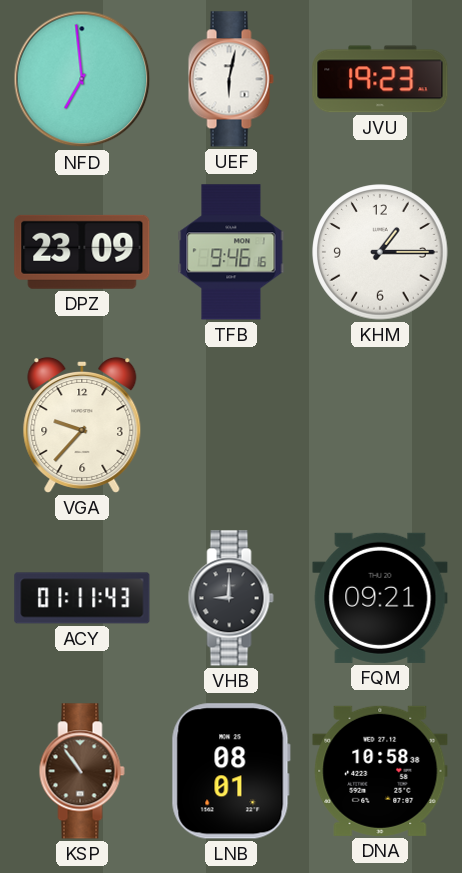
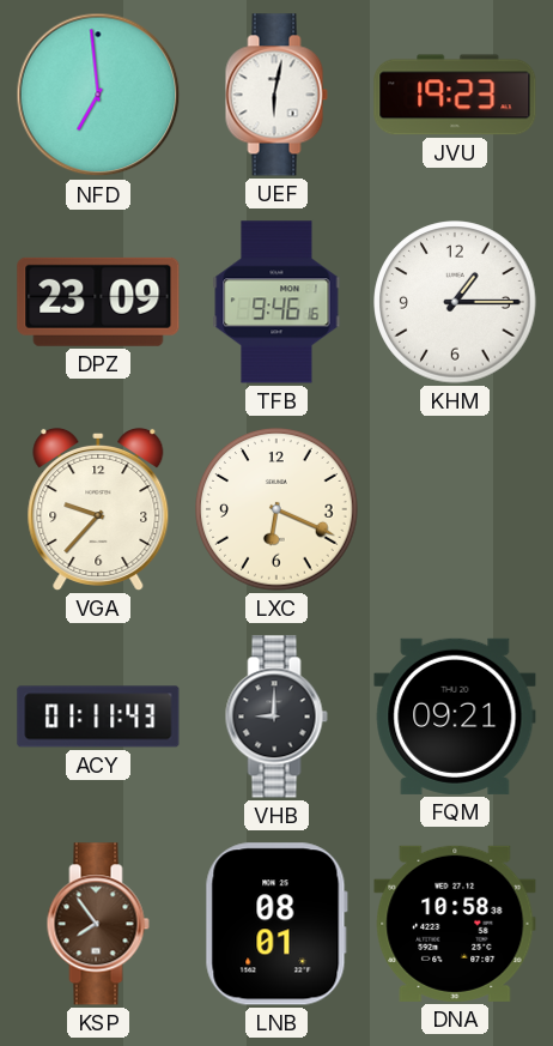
LXC: none -> 6:19 (276, 509)
KSP: 10:54 -> 7:54 (98, 924)
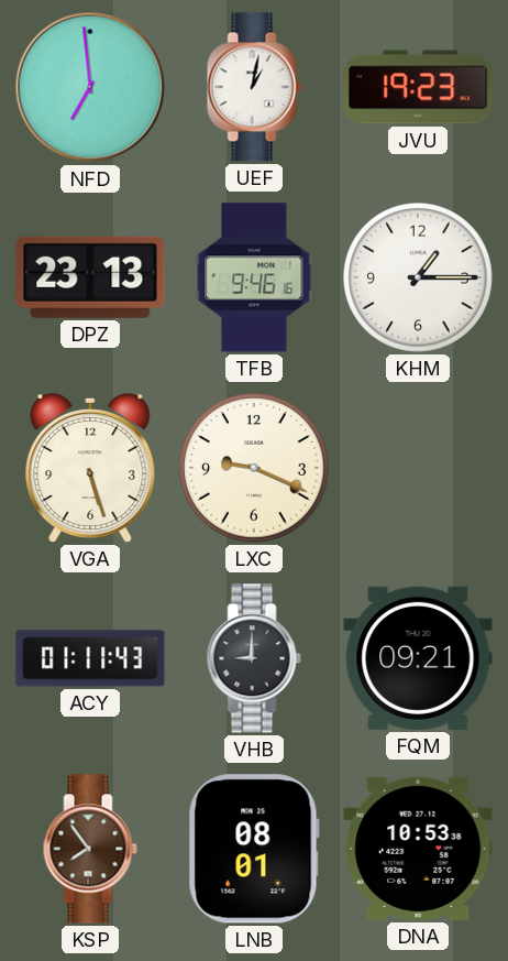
UEF: 6:02 -> 1:02 (254, 87)
DPZ: 23:09 -> 23:13 (90, 277)
VGA: 9:37 -> 5:27 (90, 468)
LXC: 6:19 -> 9:19 (254, 468)
DNA: 10:58 -> 10:53 (418, 849)
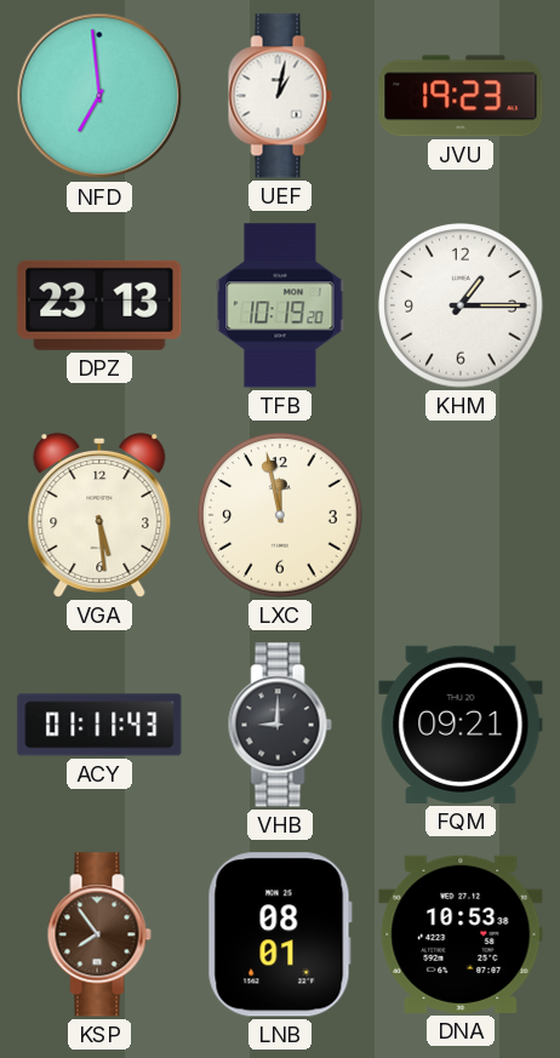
TFB: 9:46 -> 10:19 (280, 305)
VGA: 5:27 -> 5:29 (99, 515)
LXC: 9:19 -> 11:58 (280, 515)
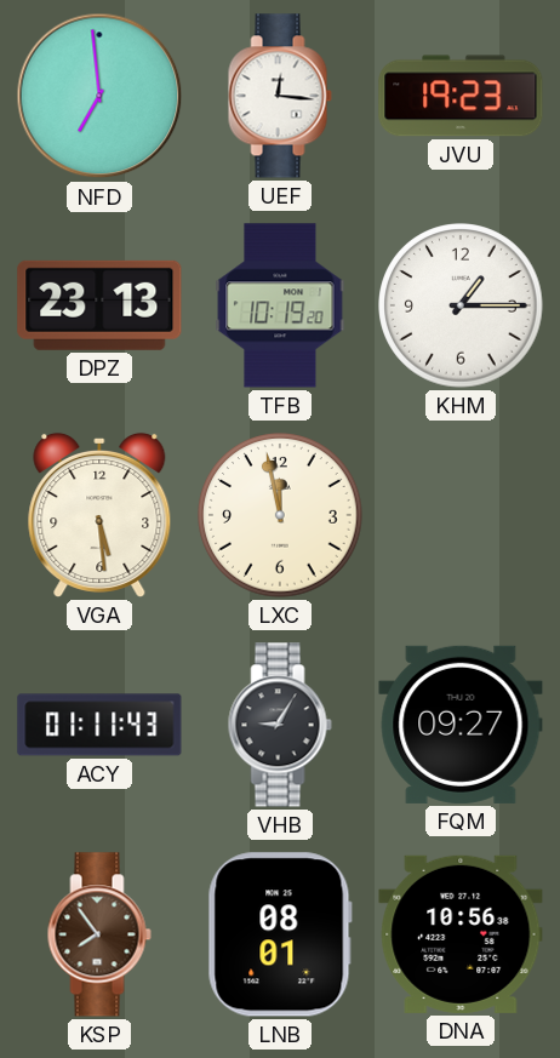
UEF: 1:02 -> 12:16 (280, 96)
VHB: 9:00 -> 9:05 (280, 725)
FQM: 09:21 -> 09:27 (461, 725)
DNA: 10:53 -> 10:56 (461, 934)
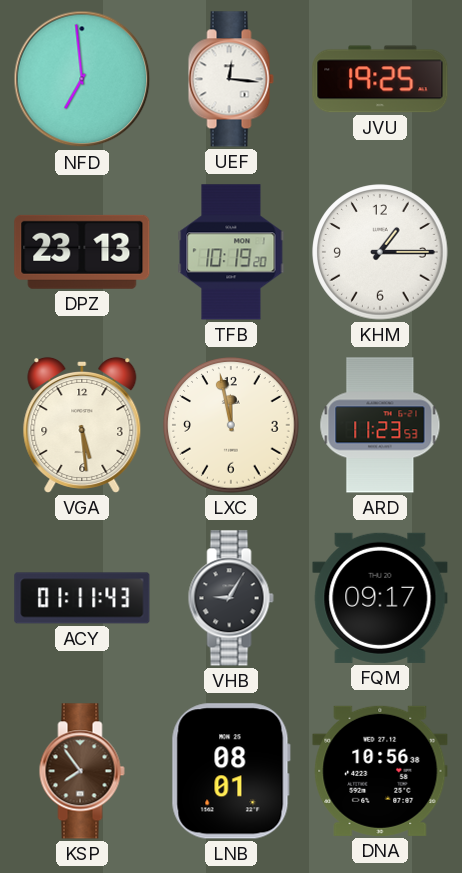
JVU: 19:23 -> 19:25 (380, 79)
ARD: none -> 11:23 (380, 425)
FQM: 09:27 -> 09:17 (380, 598)
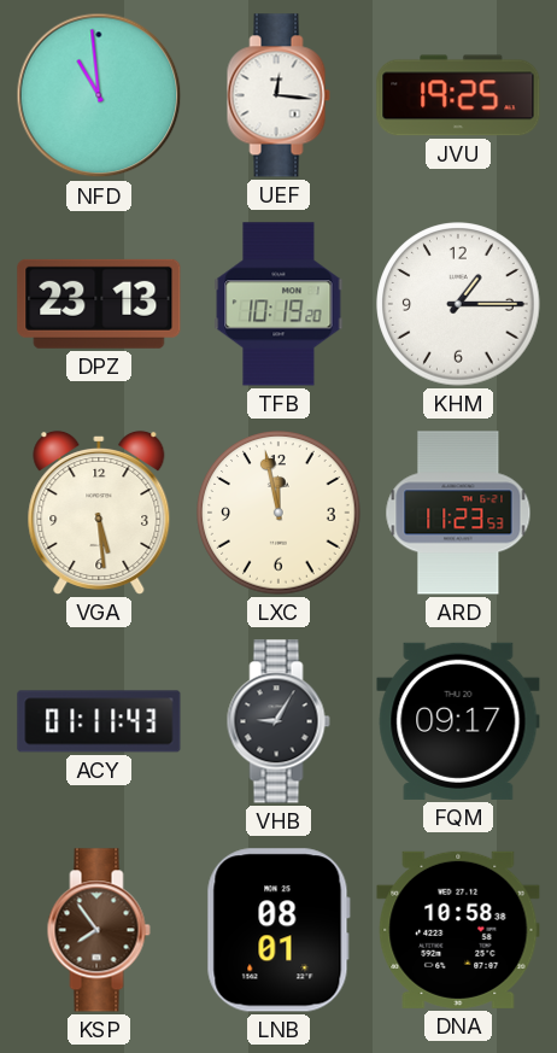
NFD: 6:59 -> 10:59 (99, 95)
DNA: 10:56 -> 10:58 (458, 930)
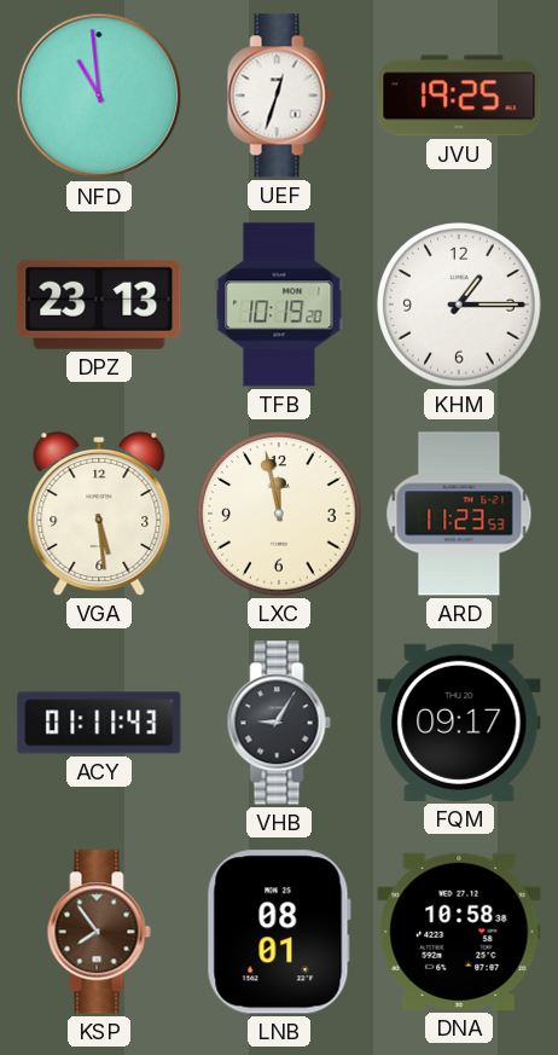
UEF: 12:16 -> 12:33 (279, 95)
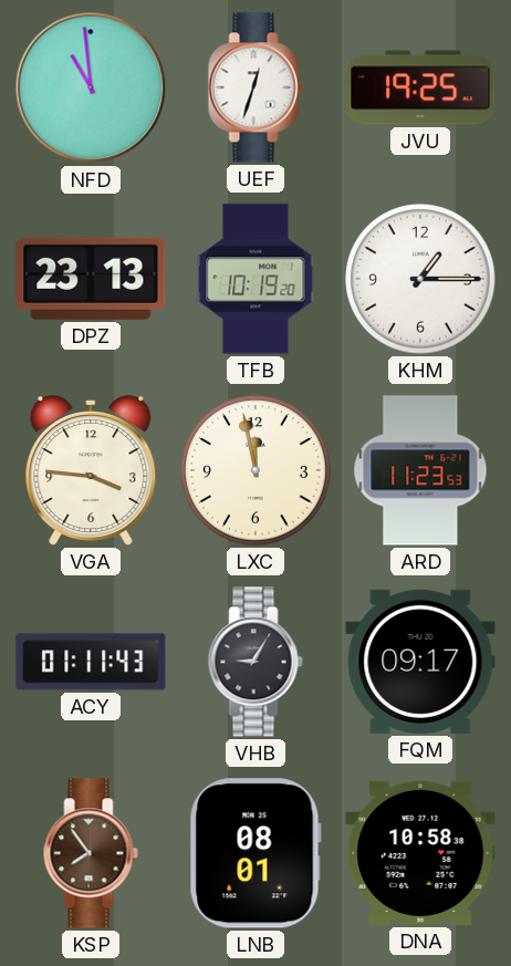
VGA: 5:29 -> 3:46 (91, 470)
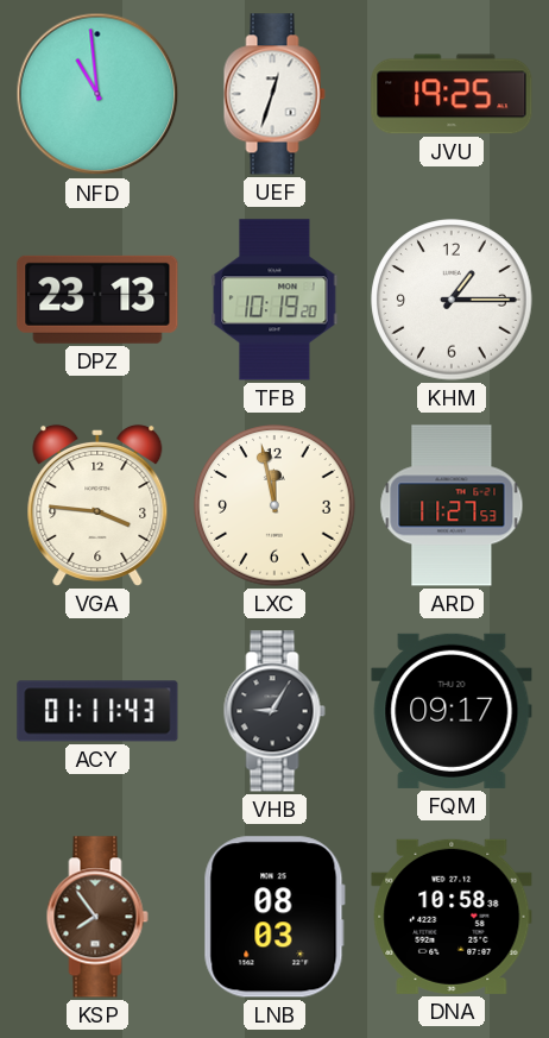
ARD: 11:23 -> 11:27 (452, 505)
LNB: 08:01 -> 08:03 (274, 917)
